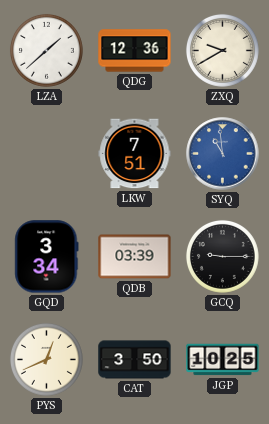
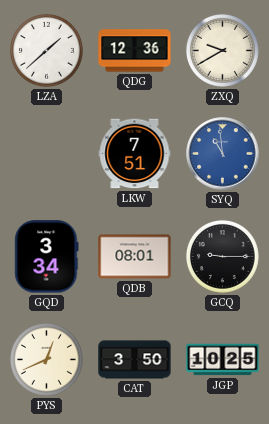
QDB: 03:39 -> 08:01 (135, 257)
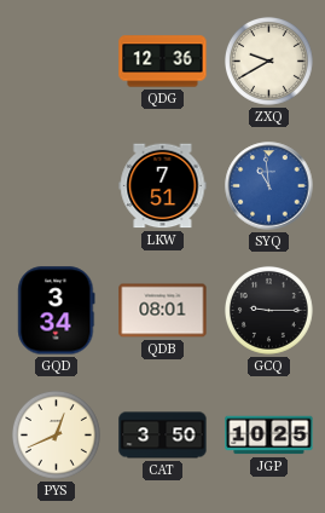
LZA: 1:38 -> none (46, 50)
